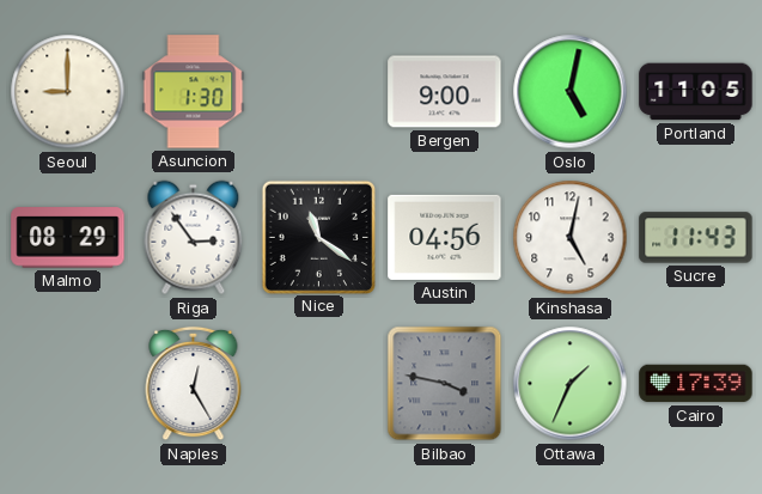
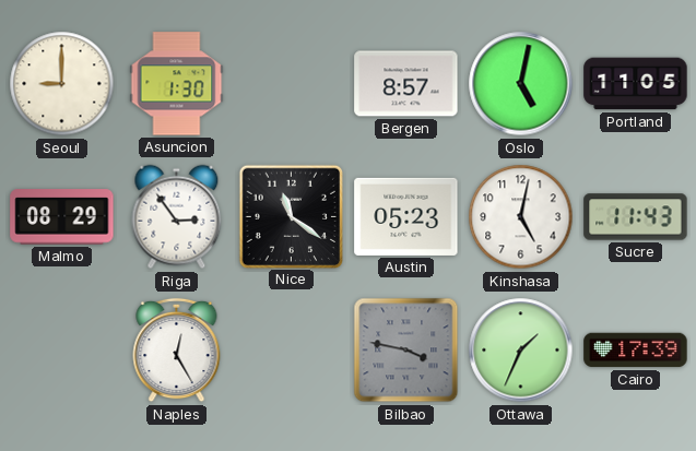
Bergen: 9:00 -> 8:57 (406, 84)
Austin: 04:56 -> 05:23 (406, 216)
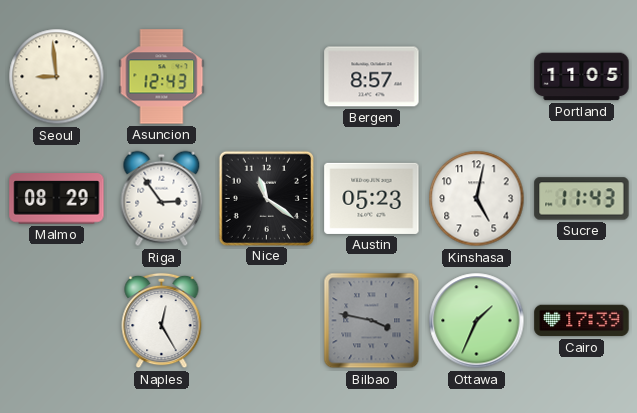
Seoul: 9:00 -> 8:59 (57, 77)
Asuncion: 1:30 -> 12:43 (162, 77)
Oslo: 5:02 -> none (521, 84)
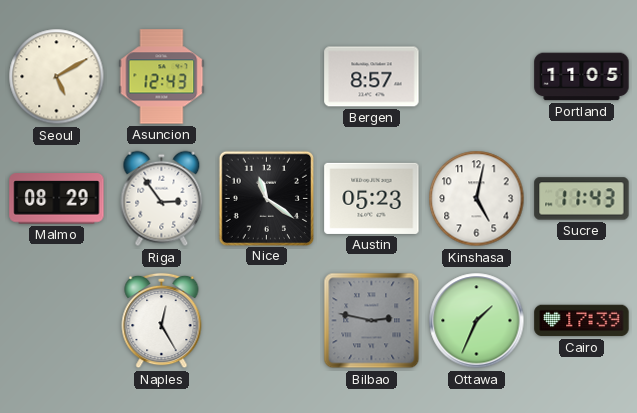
Seoul: 8:59 -> 5:10 (57, 77)
Bilbao: 3:47 -> 2:47 (372, 321)
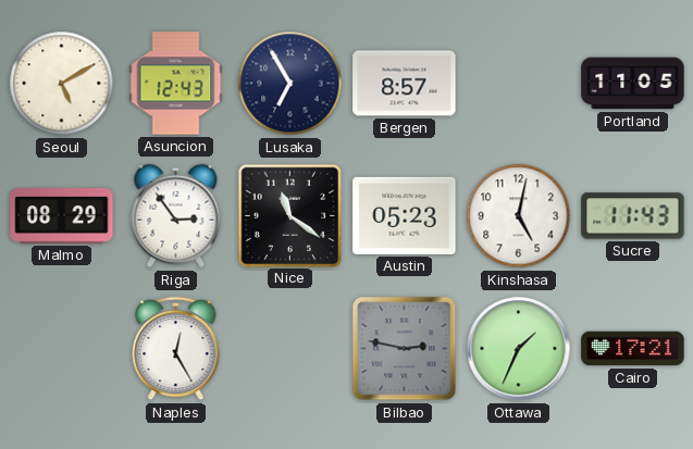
Lusaka: none -> 6:55 (290, 84)
Cairo: 17:39 -> 17:21 (633, 349)
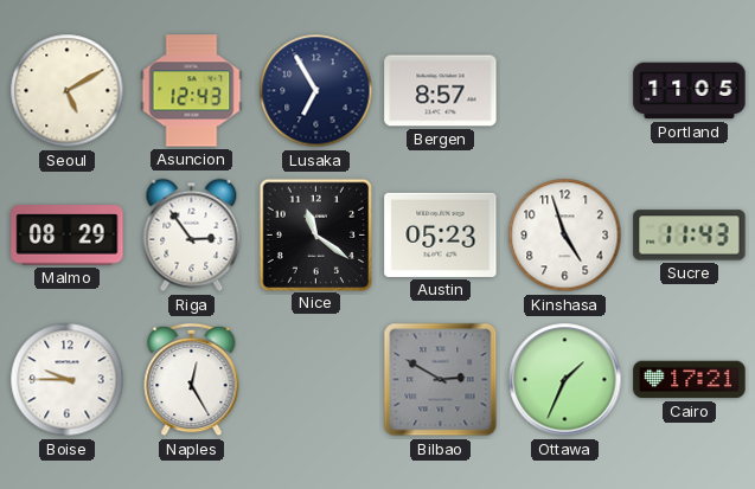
Kinshasa: 5:02 -> 4:57 (565, 236)
Boise: none -> 9:45 (68, 380)
Bilbao: 2:47 -> 2:50 (441, 380)
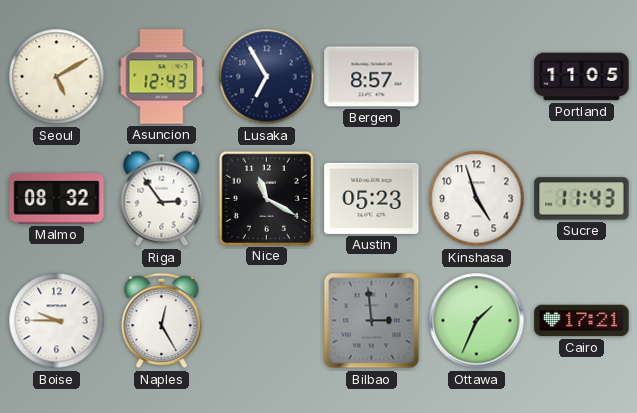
Malmo: 08:29 -> 08:32 (57, 199)
Nice: 11:21 -> 11:20 (266, 198)
Bilbao: 2:50 -> 2:59 (372, 321)
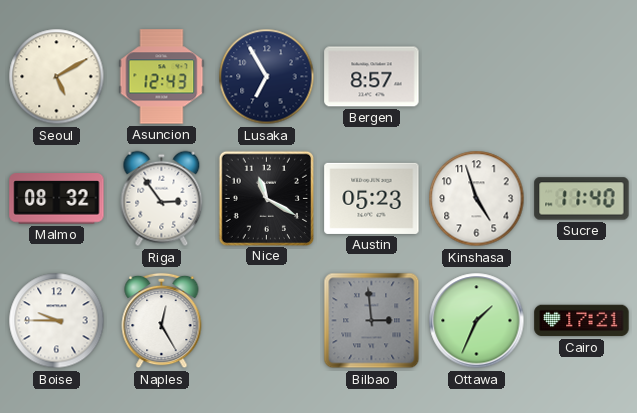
Portland: 11:05 -> none (582, 77)
Sucre: 11:43 -> 11:40 (582, 199)
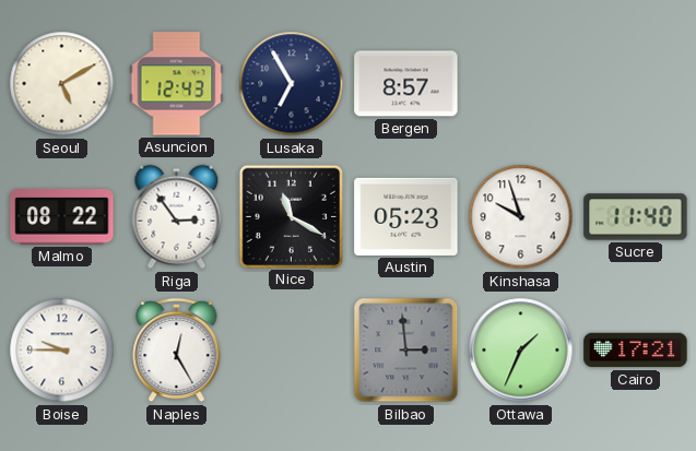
Malmo: 08:32 -> 08:22 (62, 217)
Kinshasa: 4:57 -> 9:57 (521, 217)
